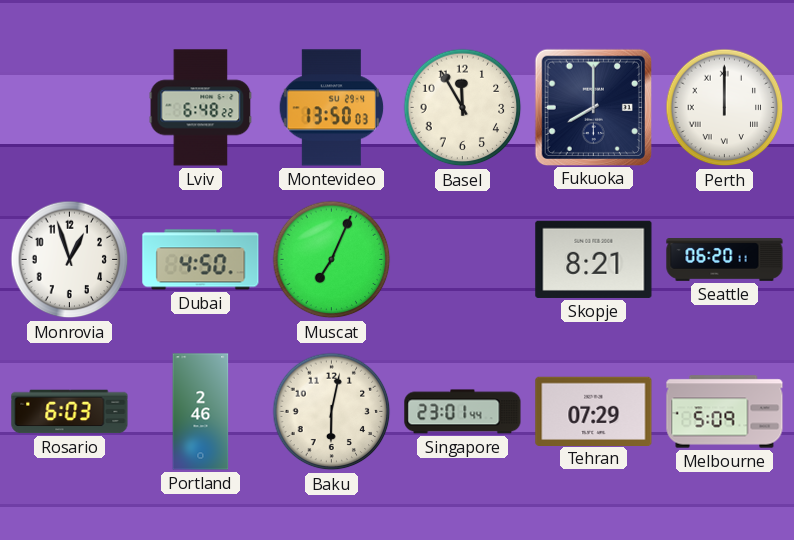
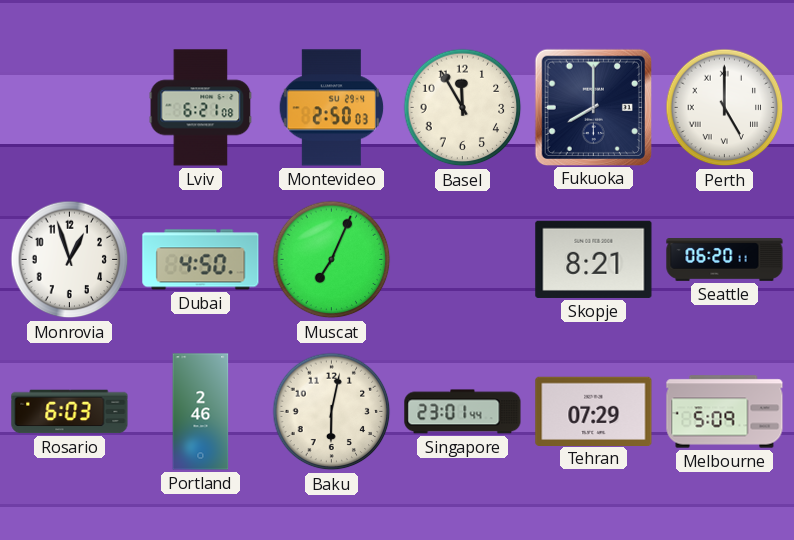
Lviv: 6:48 -> 6:21 (201, 108)
Montevideo: 13:50 -> 2:50 (332, 108)
Perth: 12:00 -> 5:00 (725, 108)
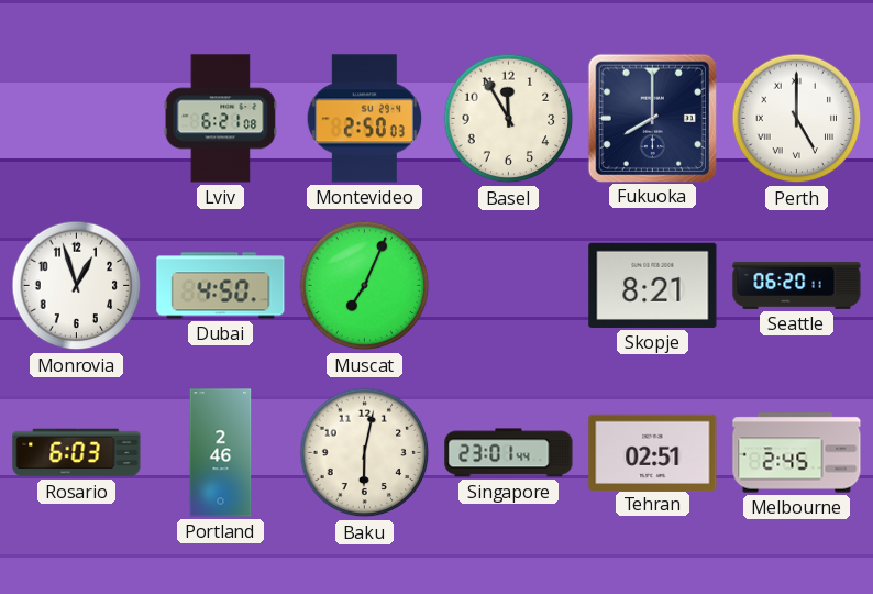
Tehran: 07:29 -> 02:51 (653, 452)
Melbourne: 5:09 -> 2:45 (797, 453)
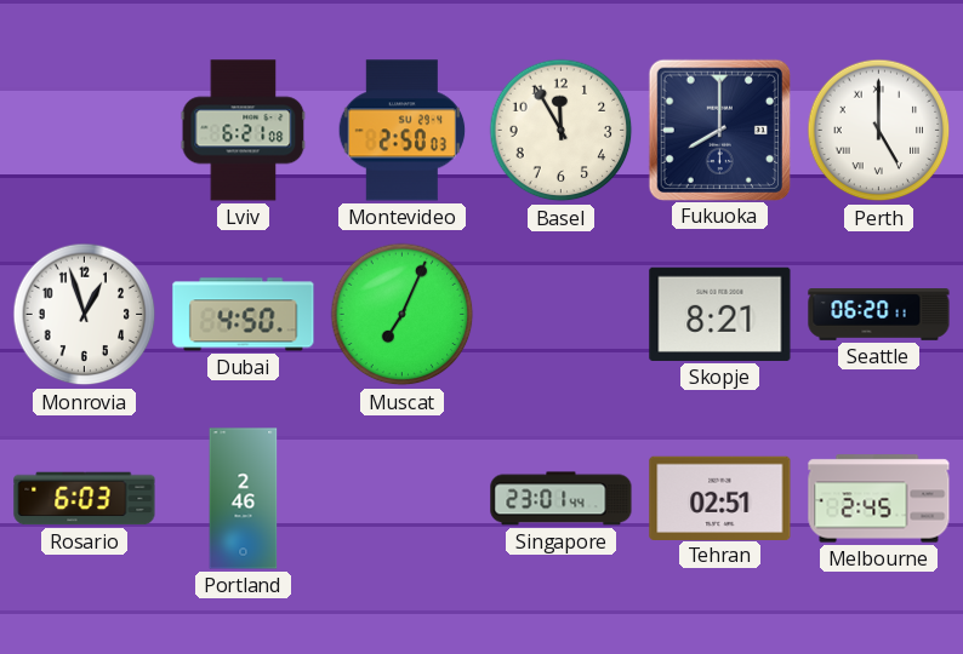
Baku: 6:02 -> none (365, 453)
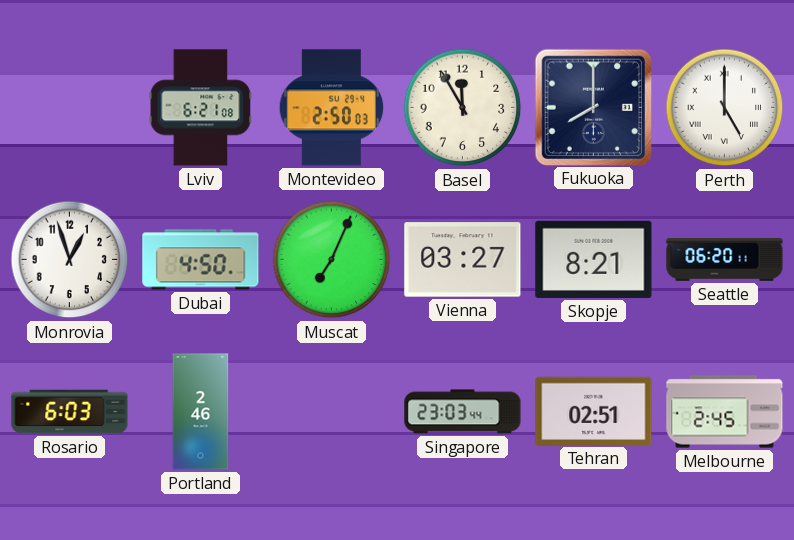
Vienna: none -> 03:27 (463, 260)
Singapore: 23:01 -> 23:03 (463, 412)
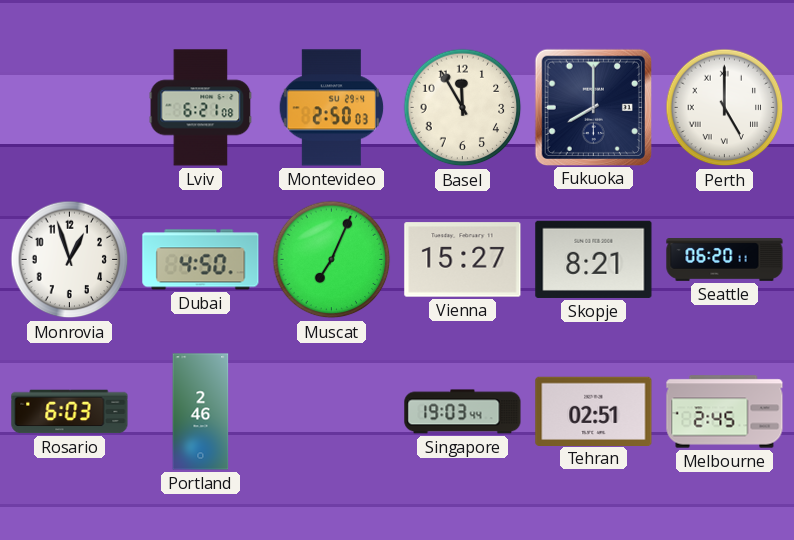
Vienna: 03:27 -> 15:27 (463, 260)
Singapore: 23:03 -> 19:03 (463, 412)
